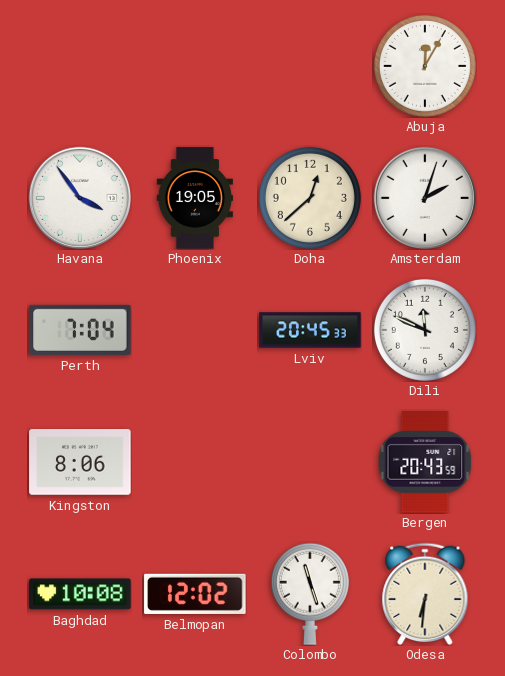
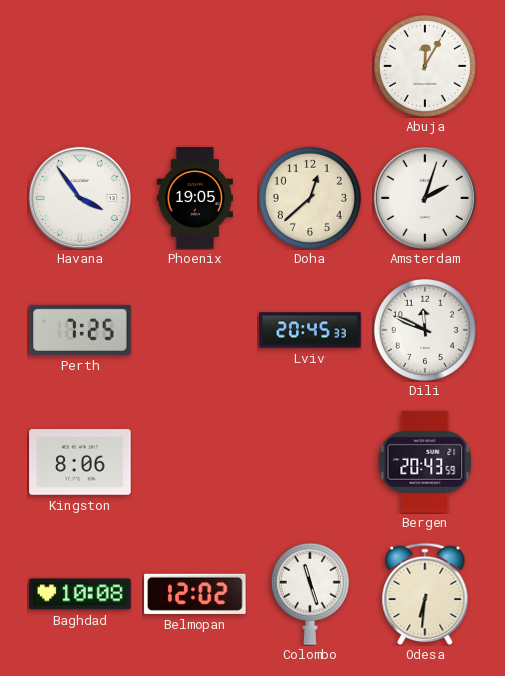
Perth: 7:04 -> 7:25 (80, 330)
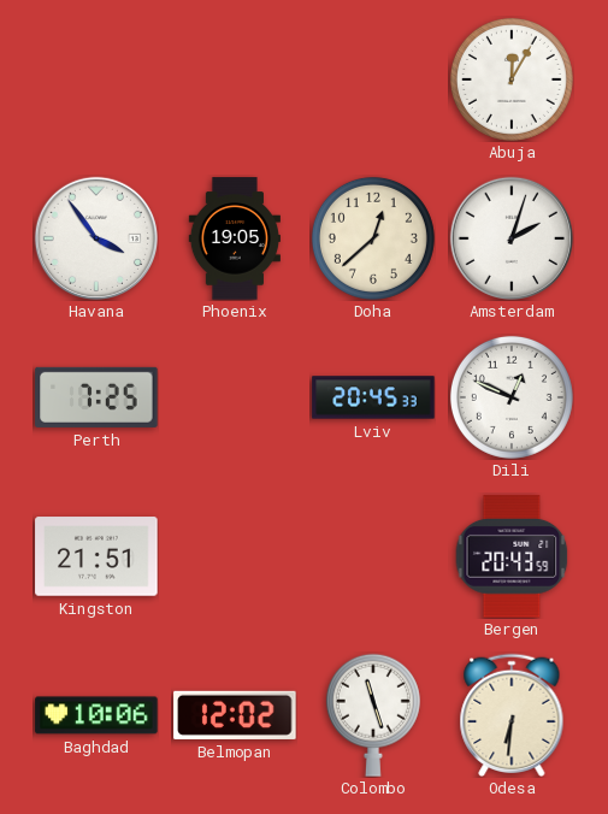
Dili: 11:49 -> 12:49 (512, 397)
Kingston: 8:06 -> 21:51 (96, 556)
Baghdad: 10:08 -> 10:06 (96, 715)
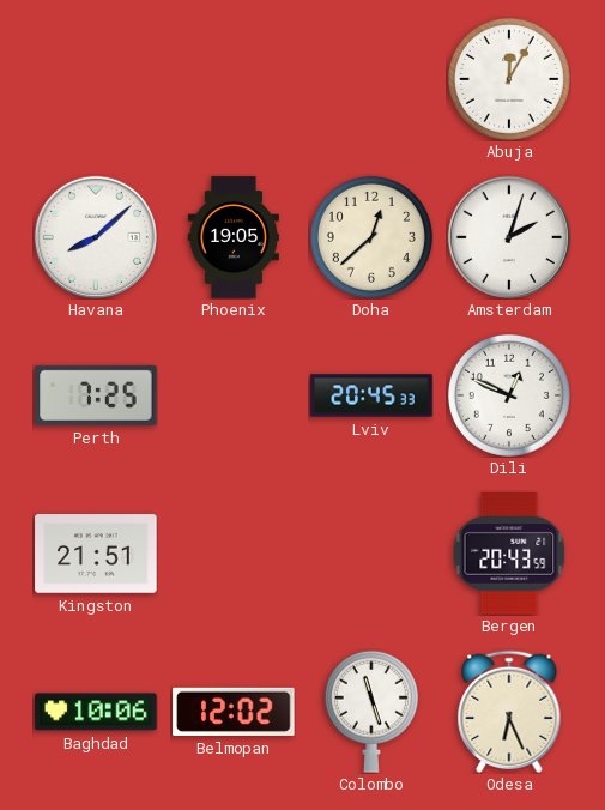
Havana: 3:54 -> 8:08 (95, 236)
Odesa: 6:31 -> 6:26 (509, 712)
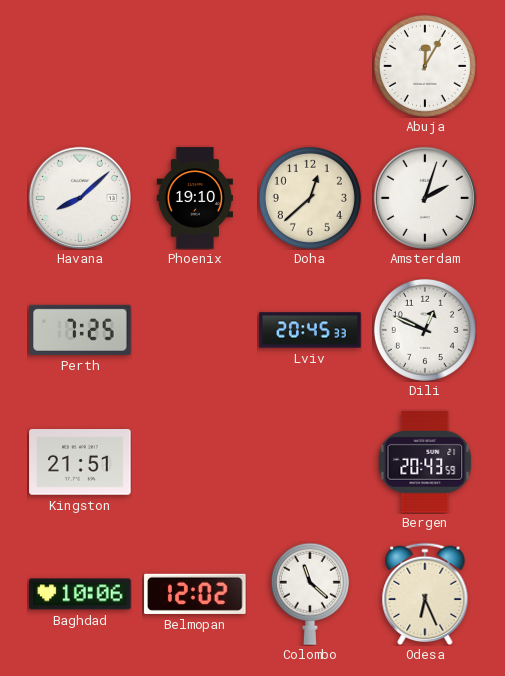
Phoenix: 19:05 -> 19:10 (195, 198)
Colombo: 11:27 -> 11:22 (310, 594)
